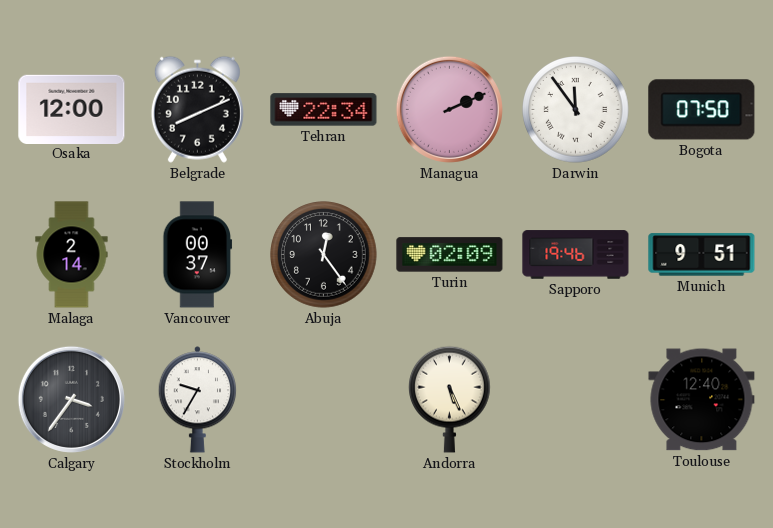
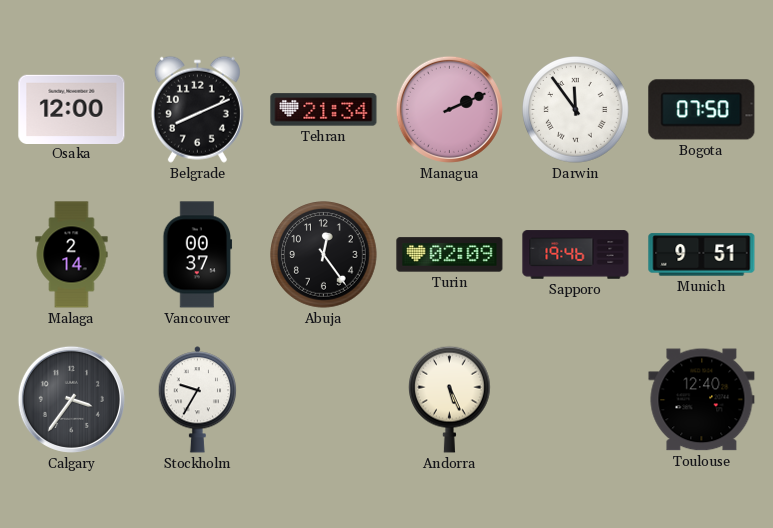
Tehran: 22:34 -> 21:34 (324, 110)
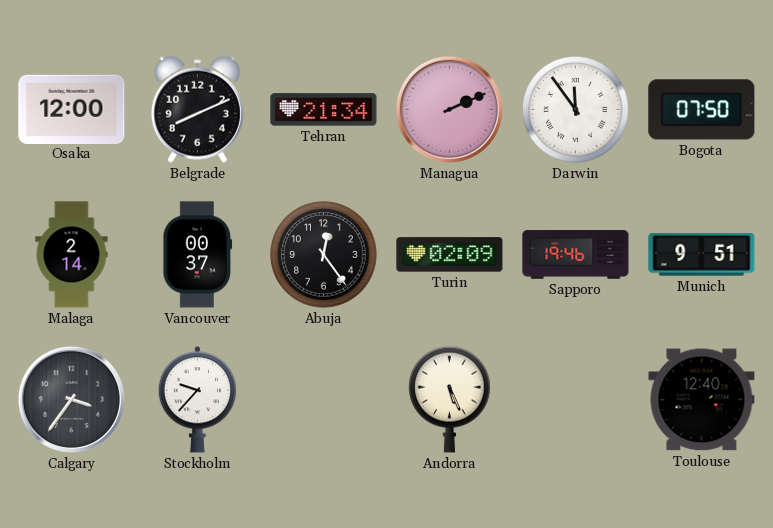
Stockholm: 9:35 -> 9:37 (198, 400)
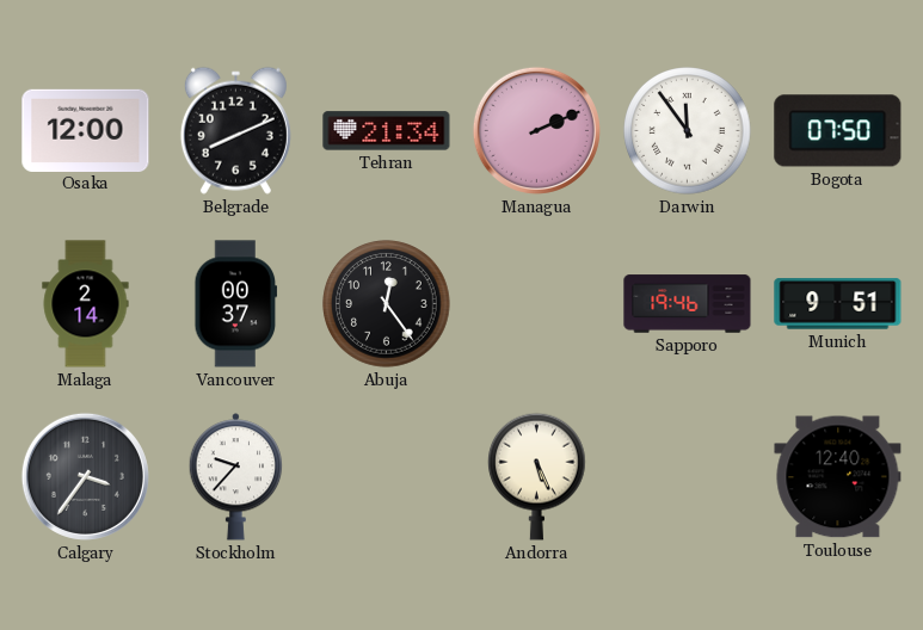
Turin: 02:09 -> none (450, 255)
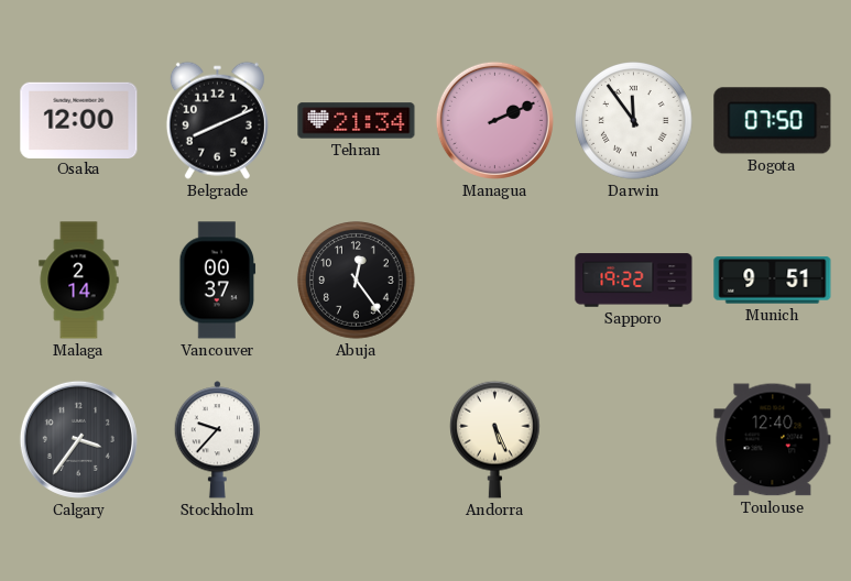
Sapporo: 19:46 -> 19:22 (634, 281)
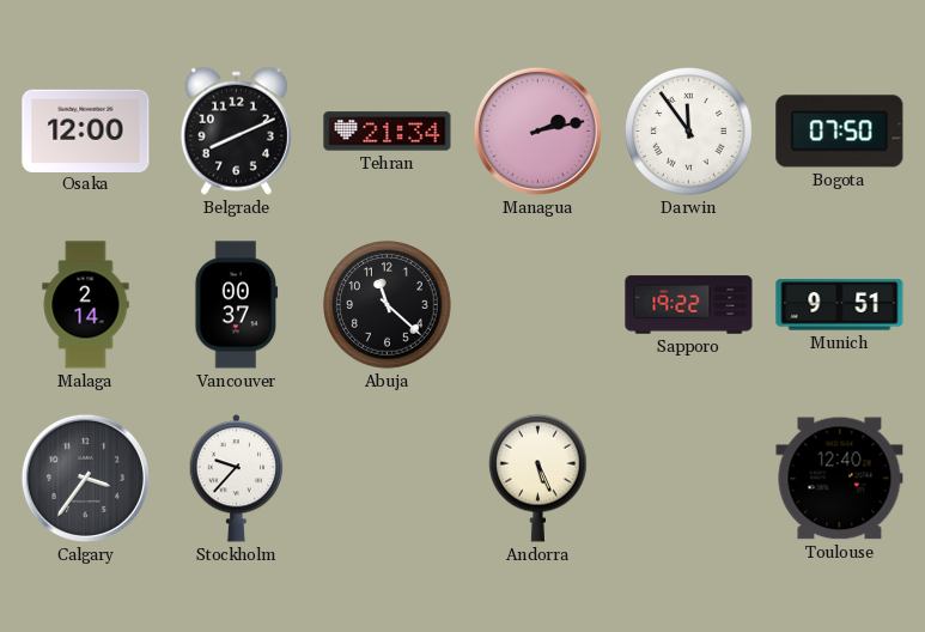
Managua: 2:11 -> 2:13 (537, 130)
Abuja: 12:24 -> 11:22 (388, 305)
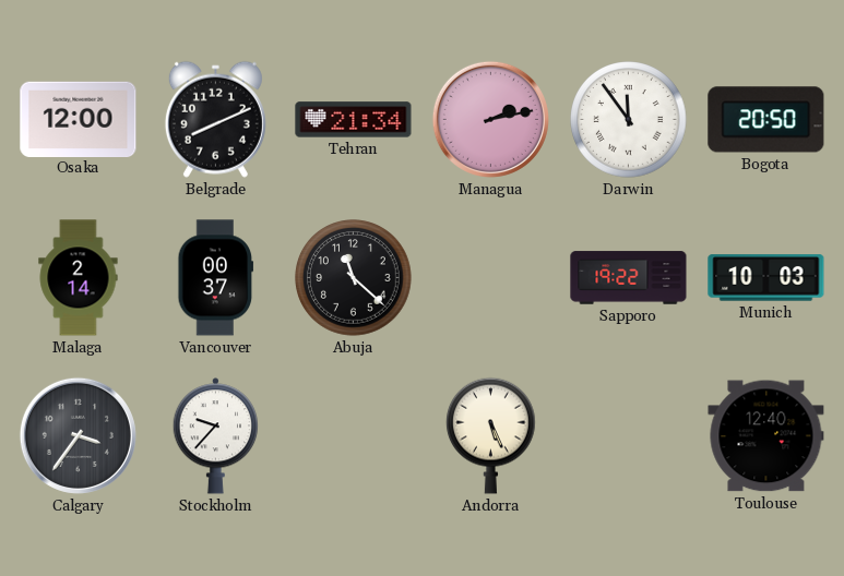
Bogota: 07:50 -> 20:50 (766, 120)
Munich: 9:51 -> 10:03 (766, 278)
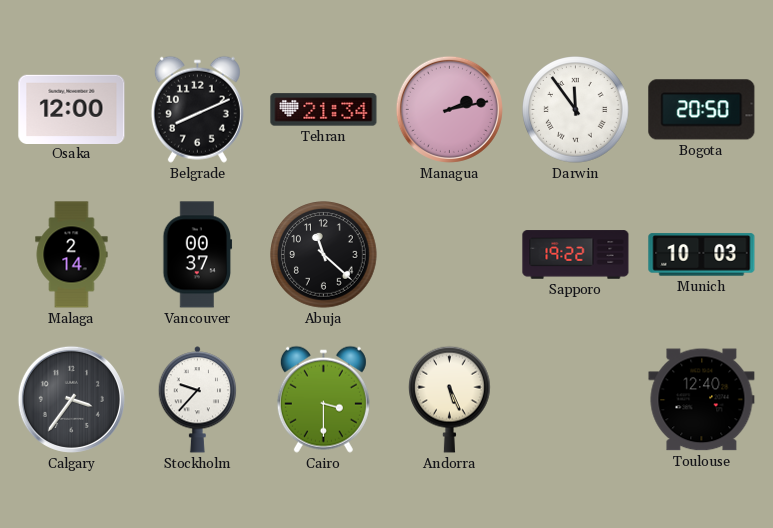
Cairo: none -> 3:30 (323, 399)
